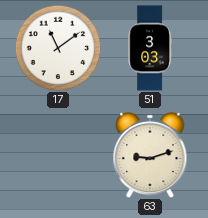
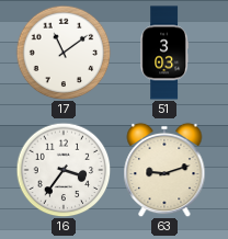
16: none -> 3:36 (64, 170)
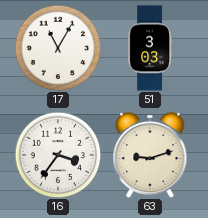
17: 11:09 -> 11:05 (58, 48)
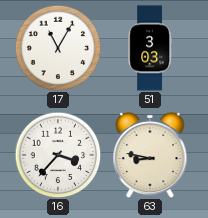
16: 3:36 -> 3:37 (58, 155)
63: 9:12 -> 8:47 (150, 155)
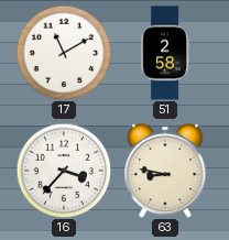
17: 11:05 -> 11:10 (64, 53)
51: 3:03 -> 2:58 (165, 53)
